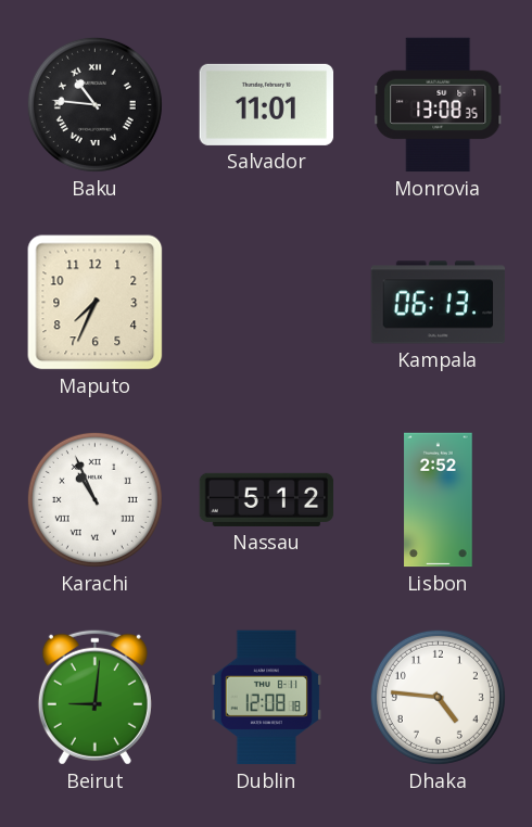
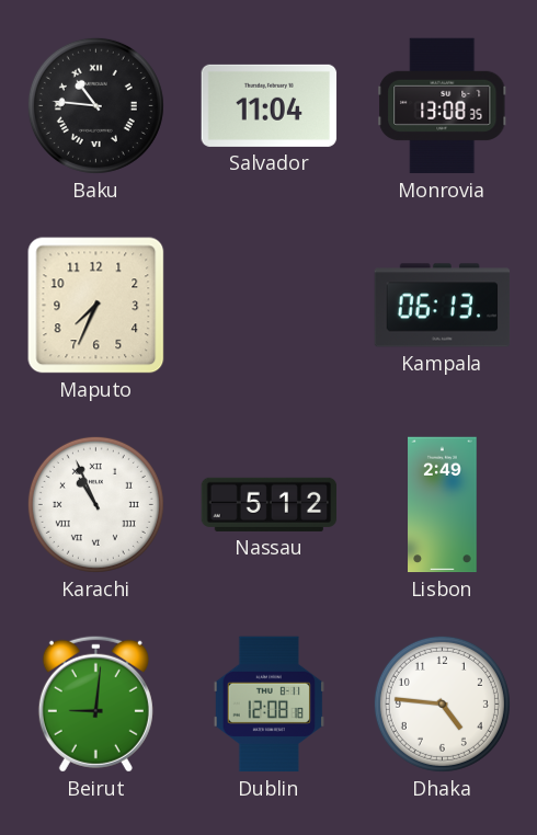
Salvador: 11:01 -> 11:04 (270, 105)
Lisbon: 2:52 -> 2:49 (443, 505)
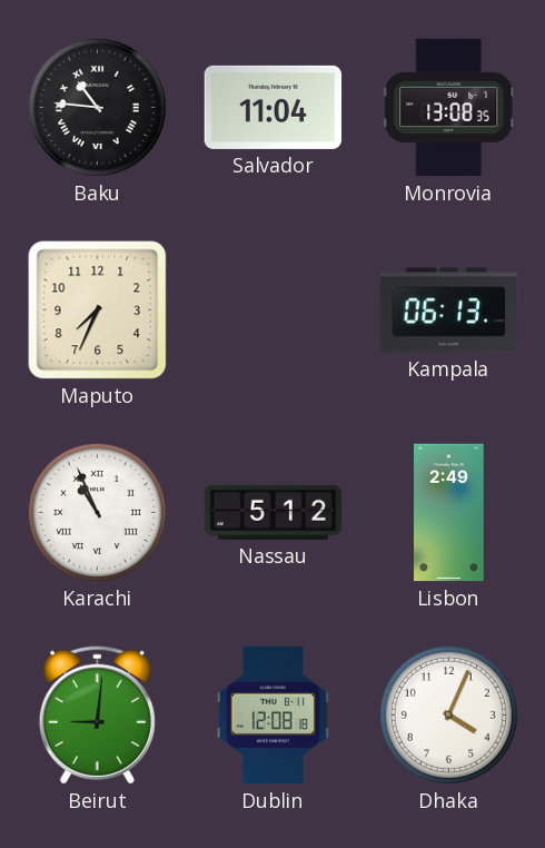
Dhaka: 4:46 -> 4:04 (448, 714)
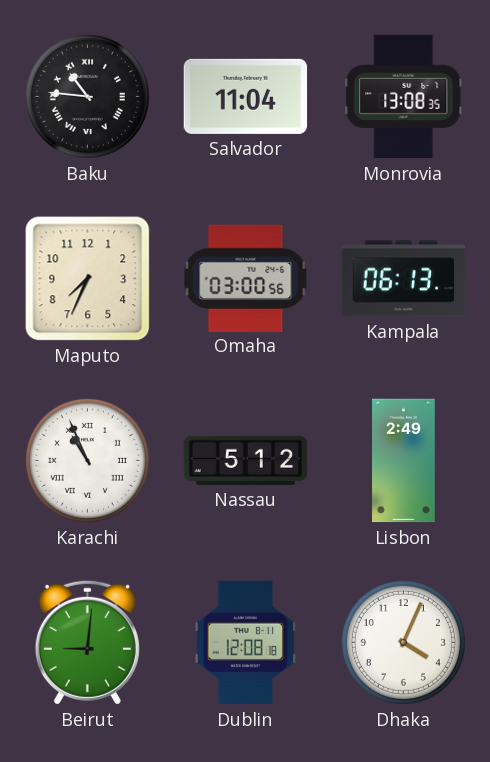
Omaha: none -> 03:00 (246, 278)
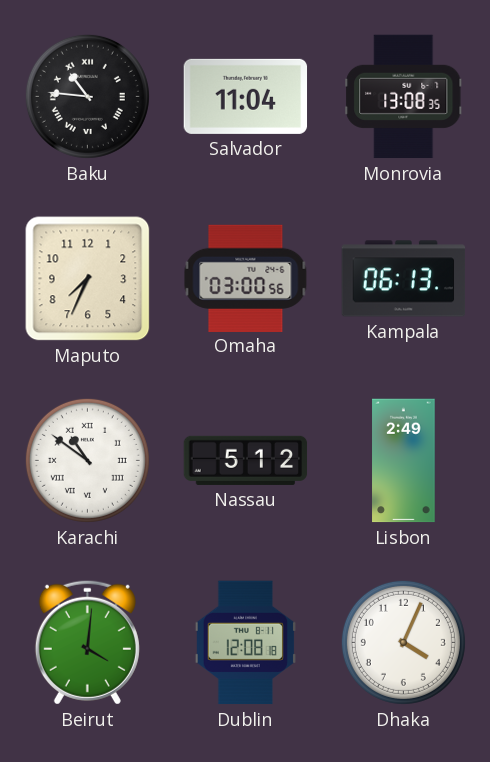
Karachi: 10:56 -> 10:51 (87, 460)
Beirut: 9:01 -> 4:01 (87, 642)
